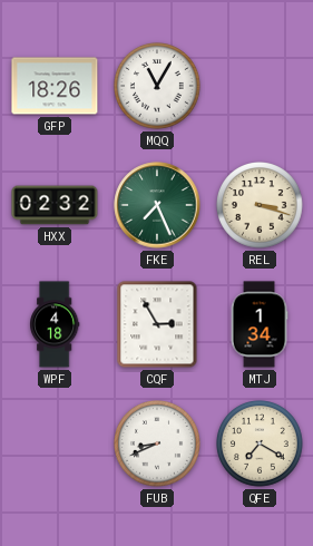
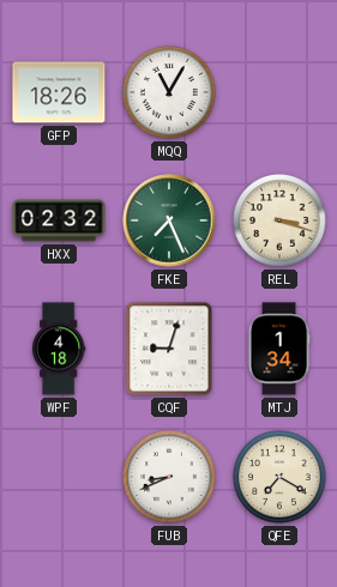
CQF: 2:55 -> 9:03 (169, 349)
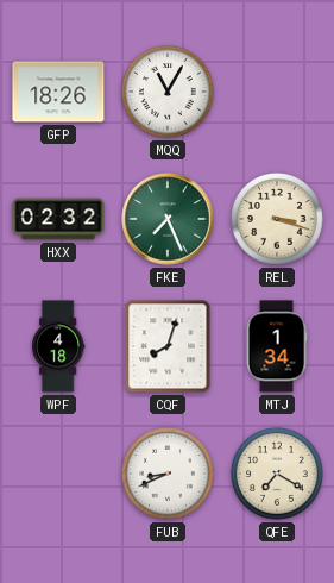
CQF: 9:03 -> 8:03 (168, 346)
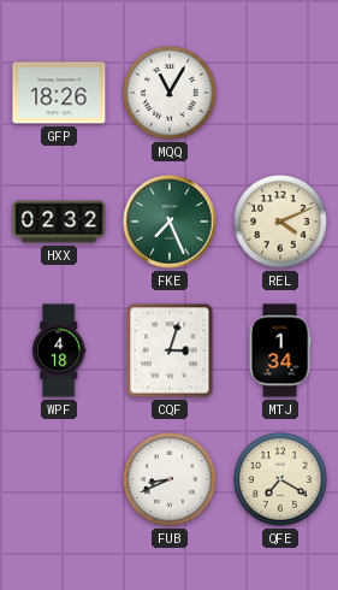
REL: 3:18 -> 4:11 (280, 222)
CQF: 8:03 -> 3:03 (170, 350)
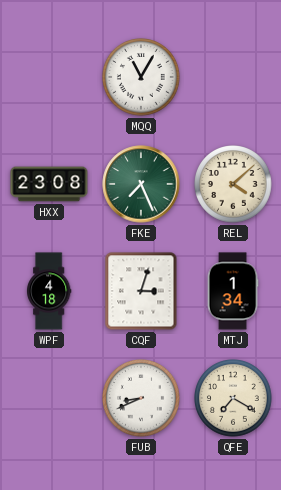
GFP: 18:26 -> none (59, 93)
HXX: 02:32 -> 23:08 (49, 184)
REL: 4:11 -> 4:08 (233, 184)
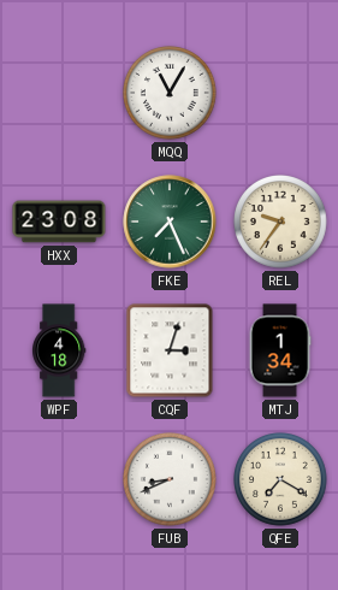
REL: 4:08 -> 9:36 (280, 222)
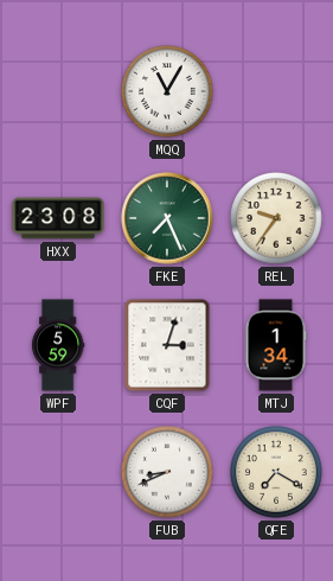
WPF: 4:18 -> 5:59 (58, 345)
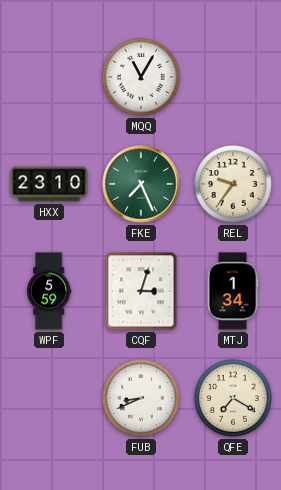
HXX: 23:08 -> 23:10 (49, 184)
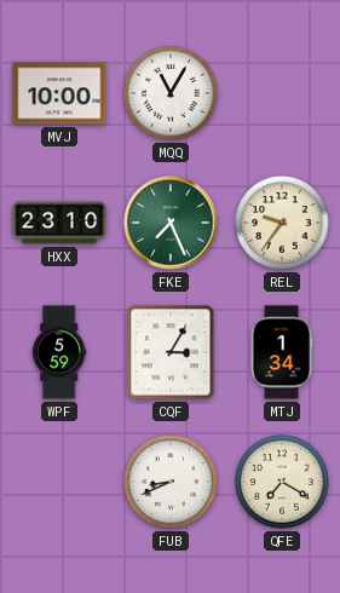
MVJ: none -> 10:00 (59, 93)
CQF: 3:03 -> 3:05 (171, 352)
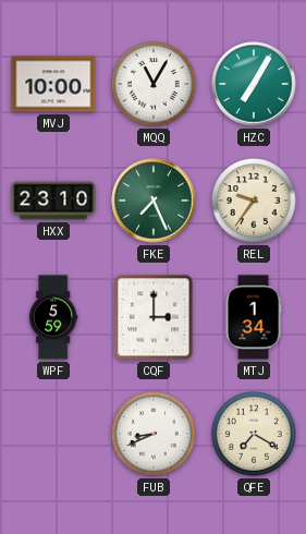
HZC: none -> 7:05 (254, 84)
CQF: 3:05 -> 3:00 (154, 317)
